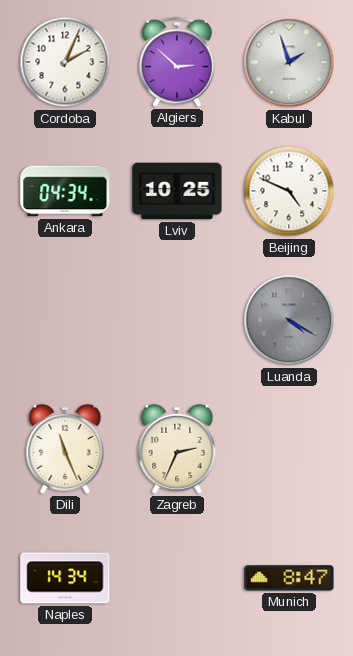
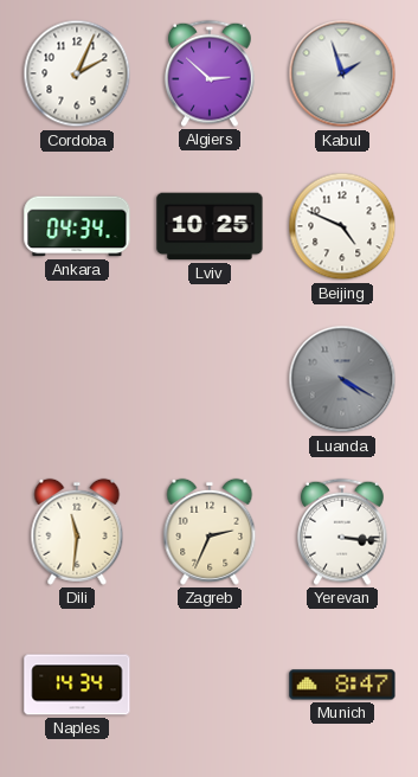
Dili: 11:26 -> 11:31 (77, 532)
Yerevan: none -> 3:16 (342, 532)
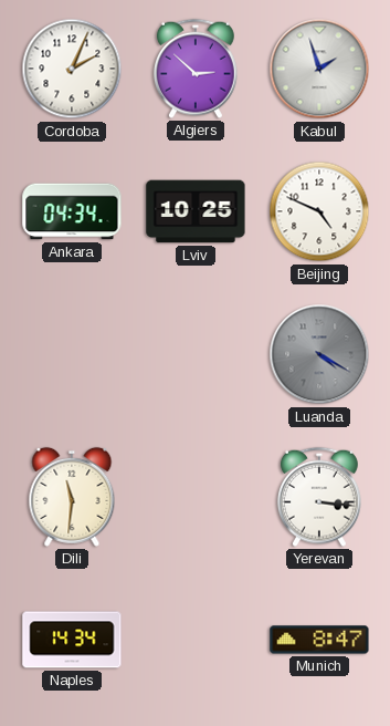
Zagreb: 2:34 -> none (210, 532)
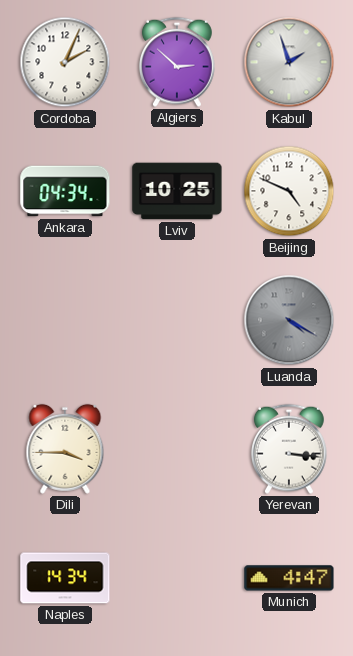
Dili: 11:31 -> 3:45 (65, 449)
Munich: 8:47 -> 4:47 (289, 578)
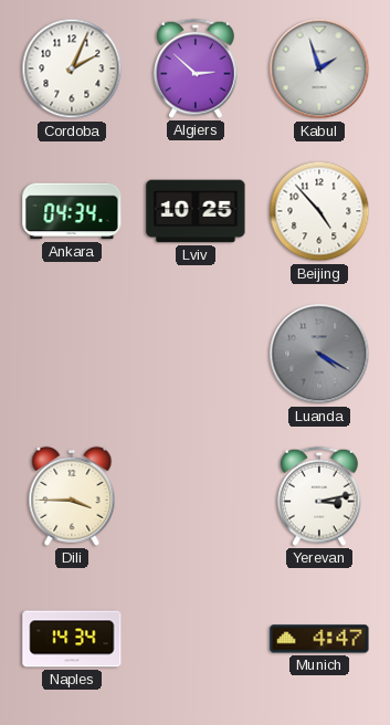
Beijing: 4:49 -> 4:53 (319, 211)
Yerevan: 3:16 -> 3:13 (319, 496)
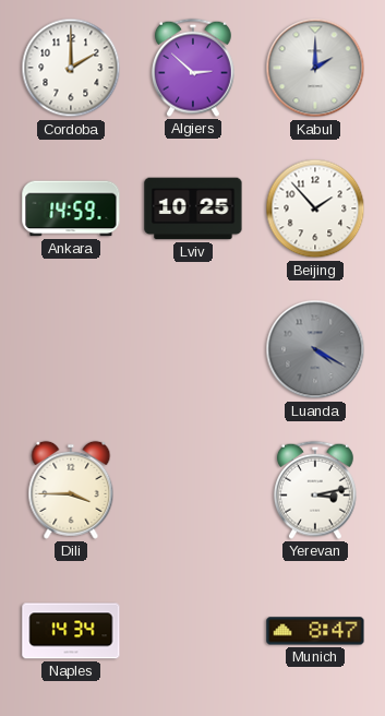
Cordoba: 2:04 -> 2:00 (71, 68)
Kabul: 1:57 -> 2:00 (315, 68)
Ankara: 04:34 -> 14:59 (71, 208)
Beijing: 4:53 -> 1:53 (315, 208)
Munich: 4:47 -> 8:47 (315, 631)
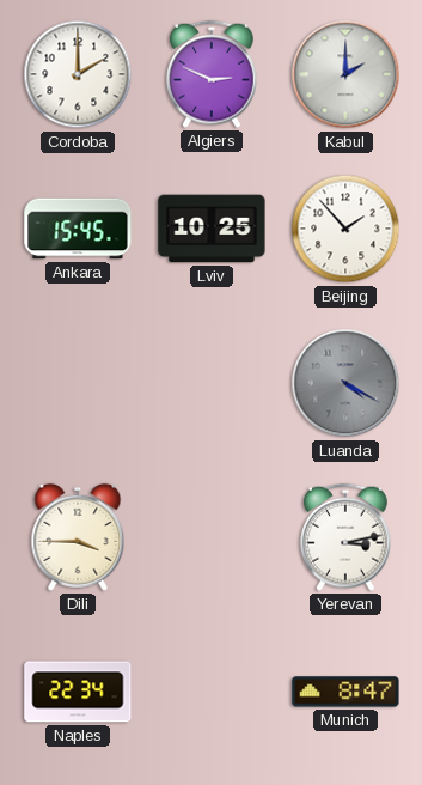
Algiers: 2:52 -> 2:49 (212, 74)
Ankara: 14:59 -> 15:45 (78, 229)
Naples: 14:34 -> 22:34 (78, 692)
